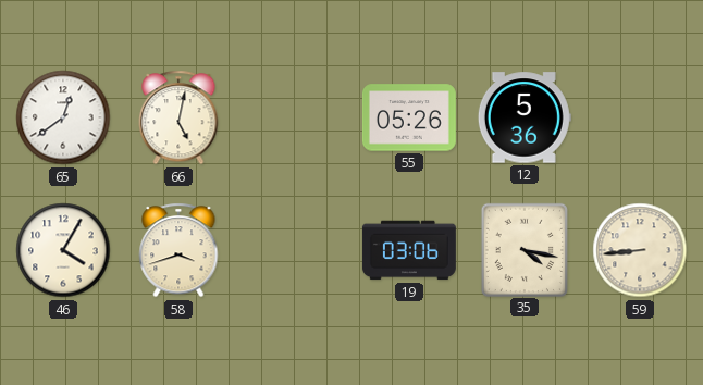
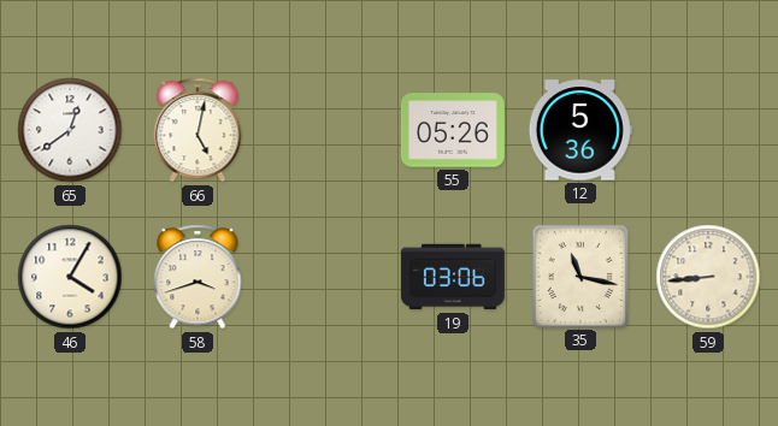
35: 4:17 -> 11:17 (579, 276)
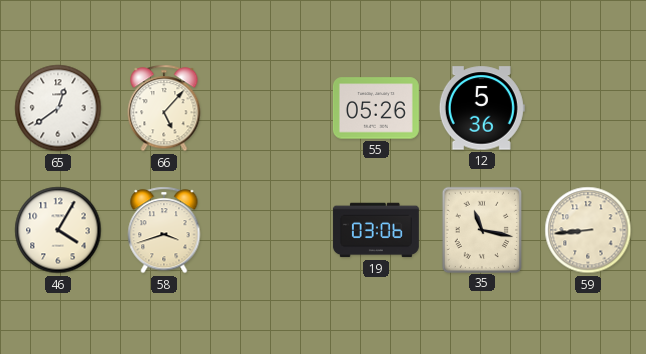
66: 5:02 -> 5:07 (164, 108)
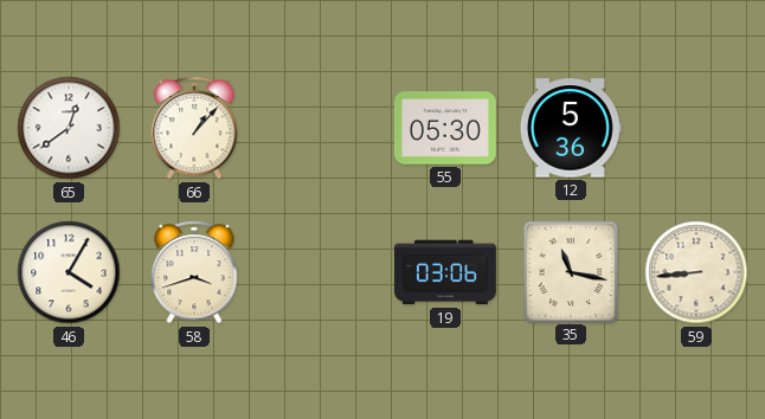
66: 5:07 -> 1:07 (194, 128)
55: 05:26 -> 05:30 (445, 128)
